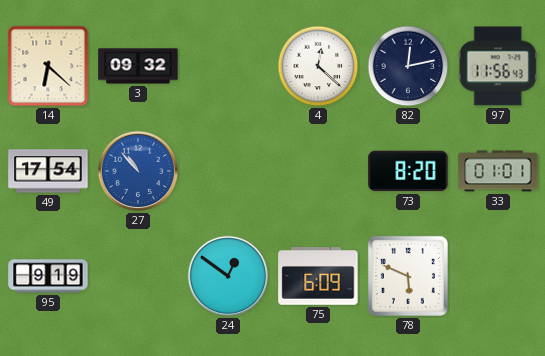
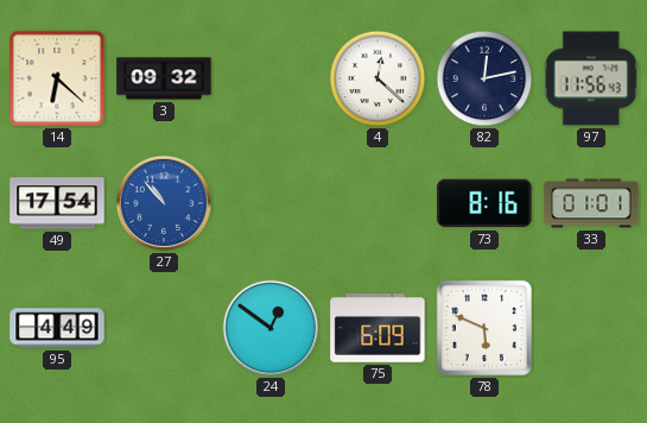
73: 8:20 -> 8:16 (484, 203)
95: 9:19 -> 4:49 (57, 328)
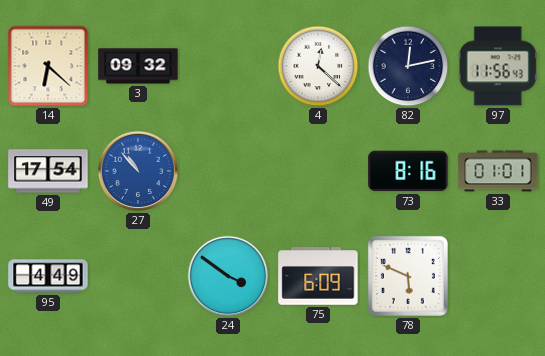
24: 12:51 -> 3:51 (228, 276)
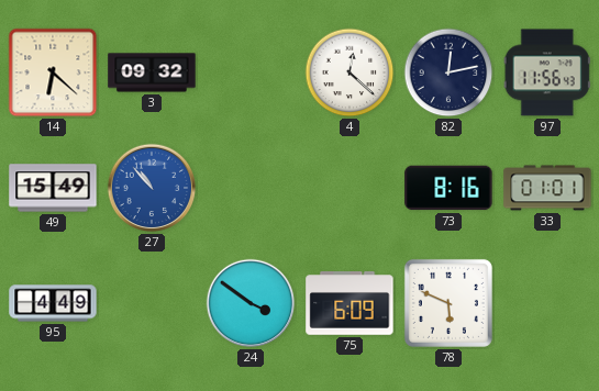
49: 17:54 -> 15:49 (53, 188)
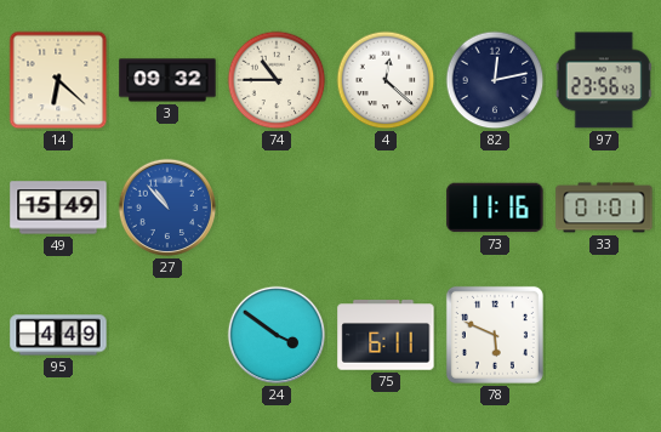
74: none -> 10:45 (277, 80)
97: 11:56 -> 23:56 (604, 80)
73: 8:16 -> 11:16 (495, 208)
75: 6:09 -> 6:11 (386, 335)
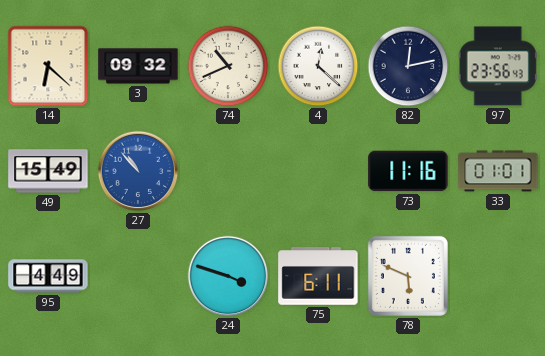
74: 10:45 -> 10:41 (228, 66)
24: 3:51 -> 3:48 (228, 276)
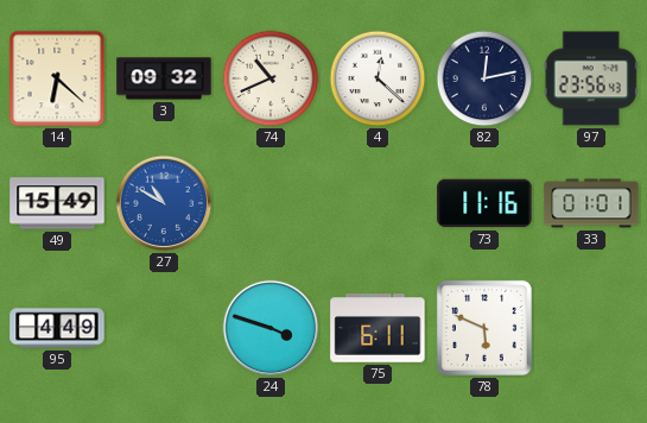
27: 10:53 -> 10:50 (164, 203)
